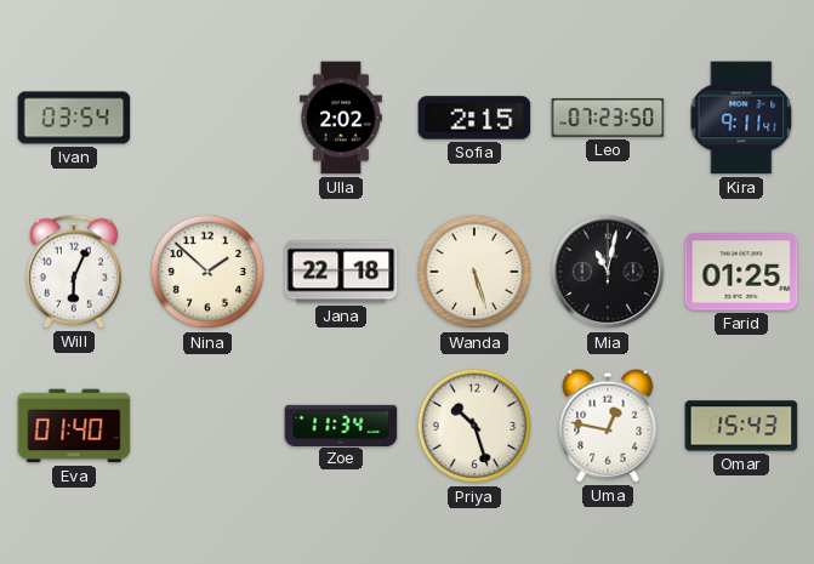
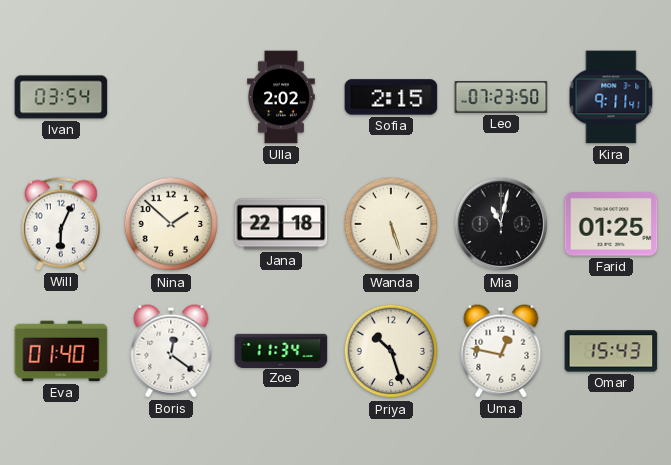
Boris: none -> 12:21 (171, 351)
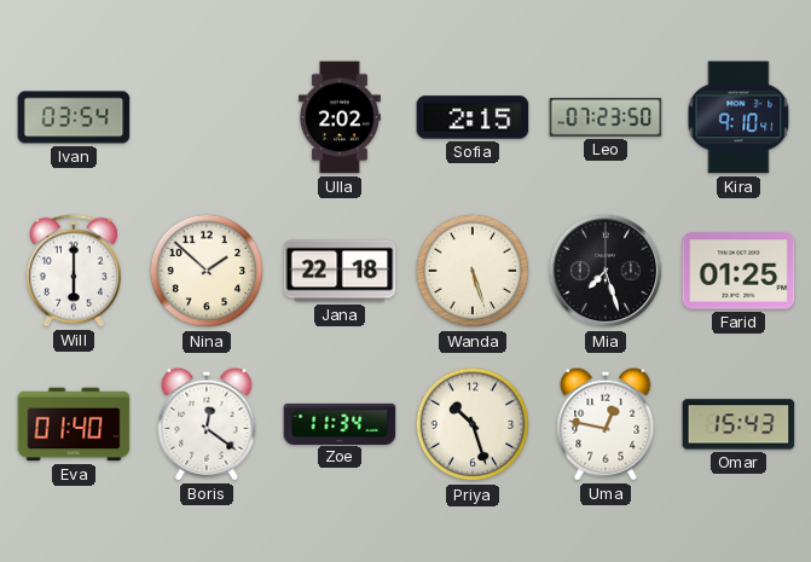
Kira: 9:11 -> 9:10 (738, 117)
Will: 6:04 -> 6:00 (74, 271)
Mia: 11:02 -> 7:27 (606, 271)
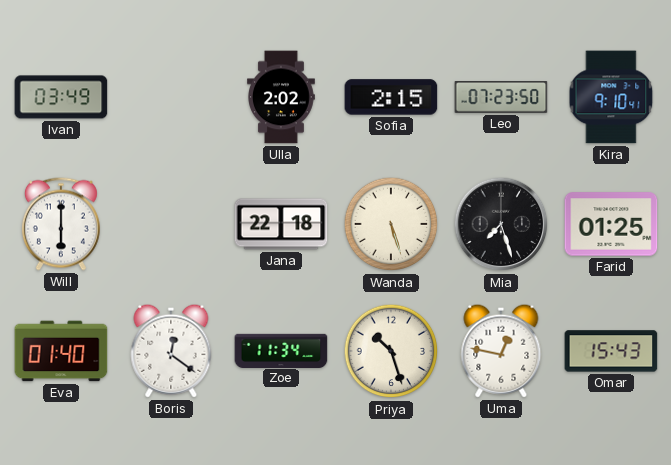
Ivan: 03:54 -> 03:49 (61, 97)
Nina: 1:52 -> none (207, 271)
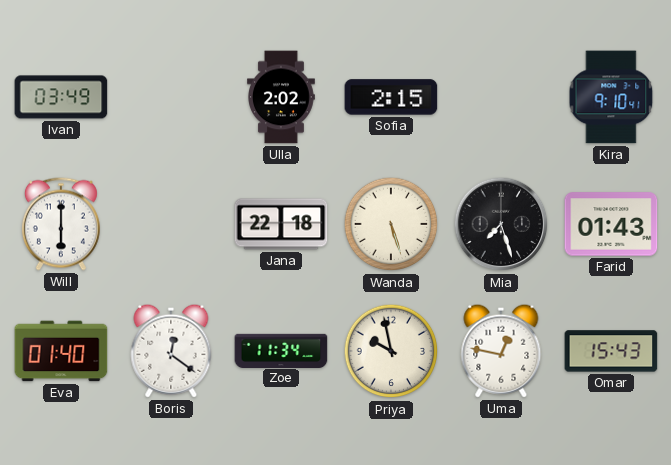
Leo: 07:23 -> none (501, 98)
Farid: 01:25 -> 01:43 (611, 224)
Priya: 10:27 -> 9:58 (391, 351)
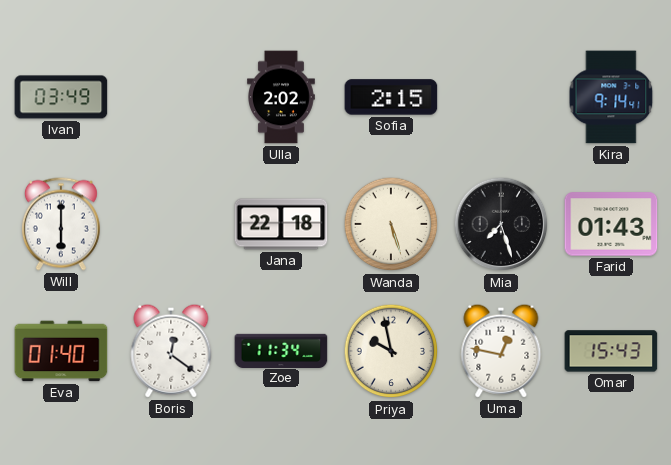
Kira: 9:10 -> 9:14 (611, 97)
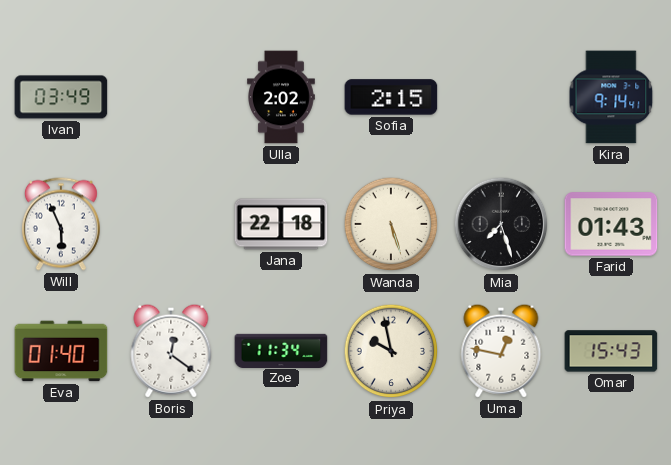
Will: 6:00 -> 5:56 (61, 224)
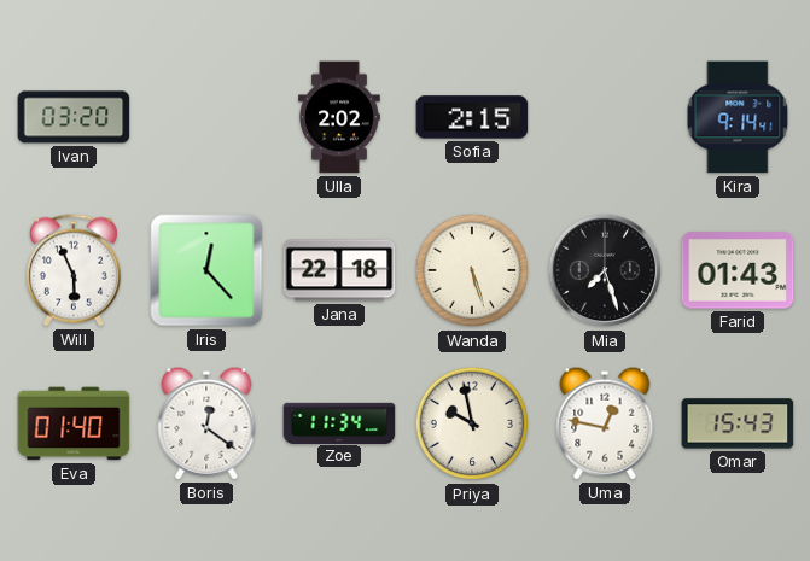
Ivan: 03:49 -> 03:20 (74, 117)
Iris: none -> 12:23 (206, 270)
